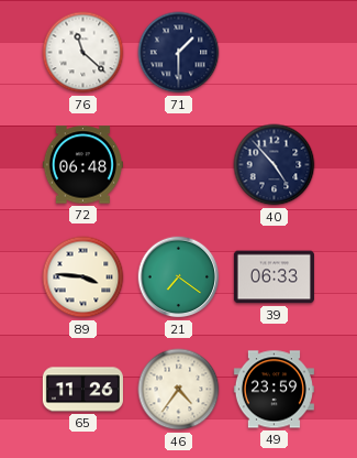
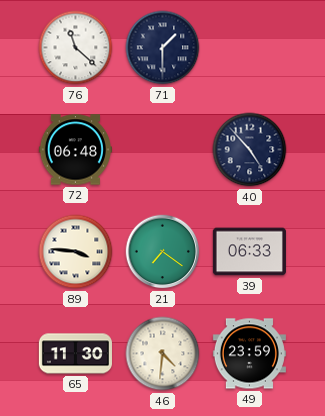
65: 11:26 -> 11:30 (75, 354)
46: 4:36 -> 4:31 (163, 354)
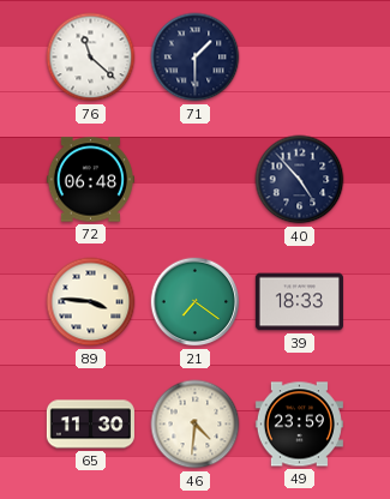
39: 06:33 -> 18:33 (299, 302)
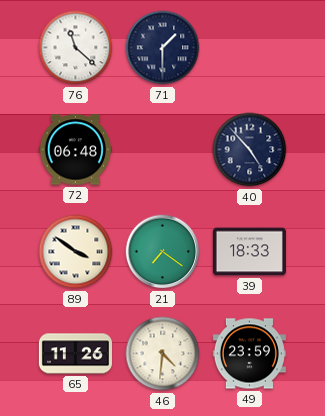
89: 3:46 -> 3:51 (76, 252)
65: 11:30 -> 11:26 (75, 354)
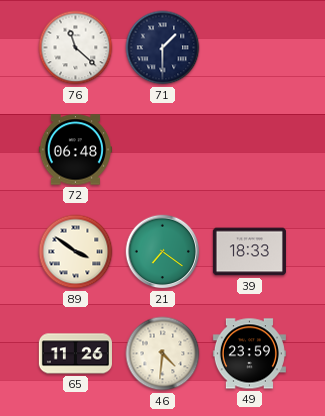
40: 4:53 -> none (250, 150)
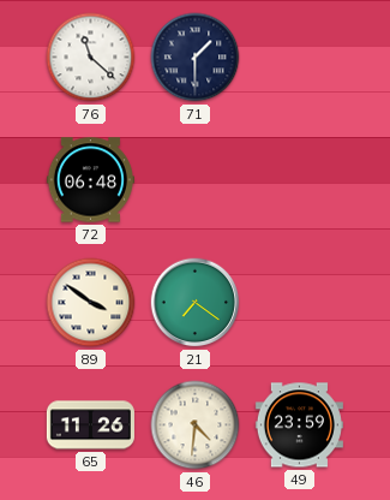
39: 18:33 -> none (249, 252)
